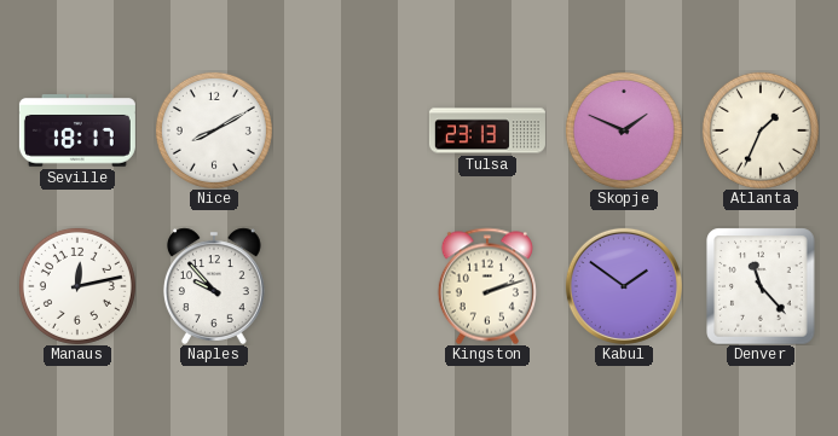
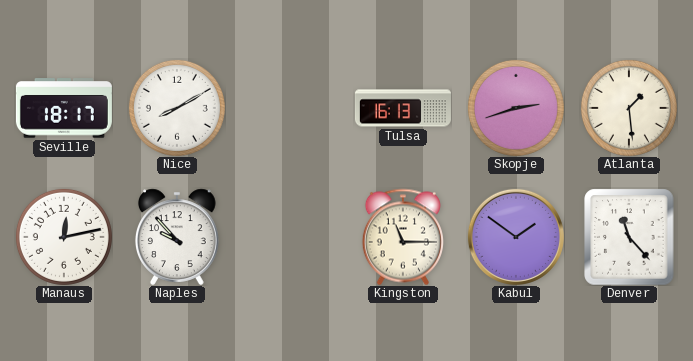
Tulsa: 23:13 -> 16:13 (403, 108)
Skopje: 1:49 -> 2:42 (516, 108)
Atlanta: 1:34 -> 1:29 (629, 108)
Kingston: 2:12 -> 11:15 (403, 237)
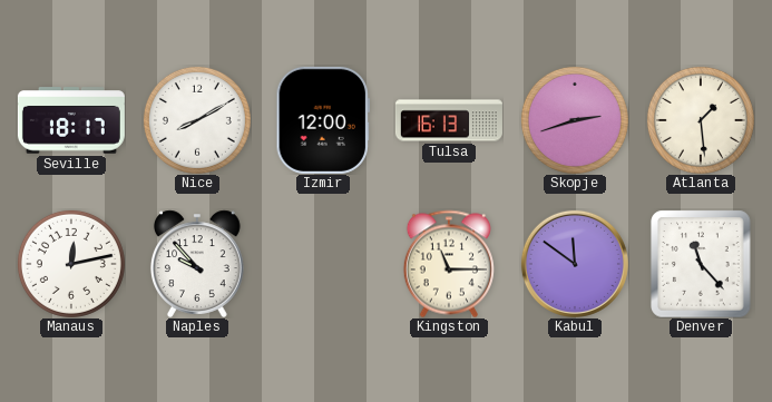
Izmir: none -> 12:00 (323, 120)
Kabul: 1:51 -> 11:51 (575, 264)
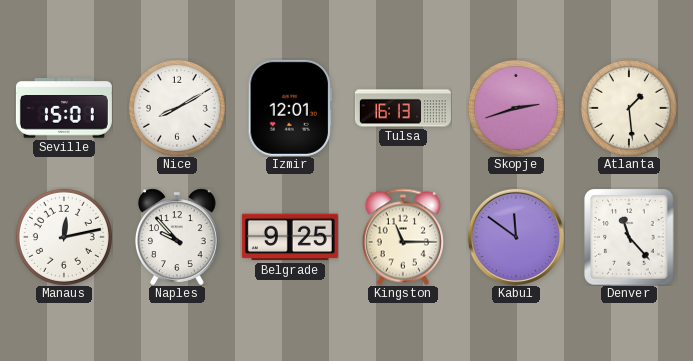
Seville: 18:17 -> 15:01 (64, 108)
Izmir: 12:00 -> 12:01 (290, 108)
Belgrade: none -> 9:25 (290, 237)
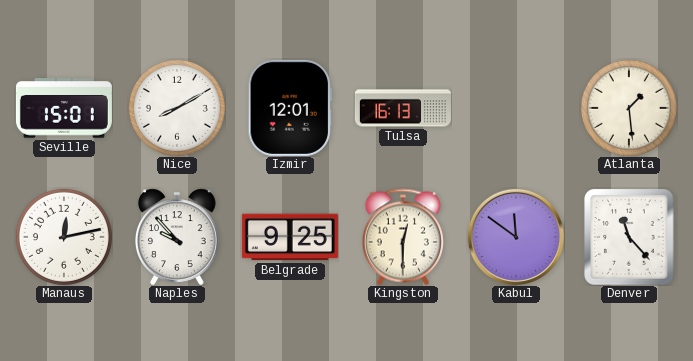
Skopje: 2:42 -> none (516, 108)
Kingston: 11:15 -> 12:30 (403, 237)
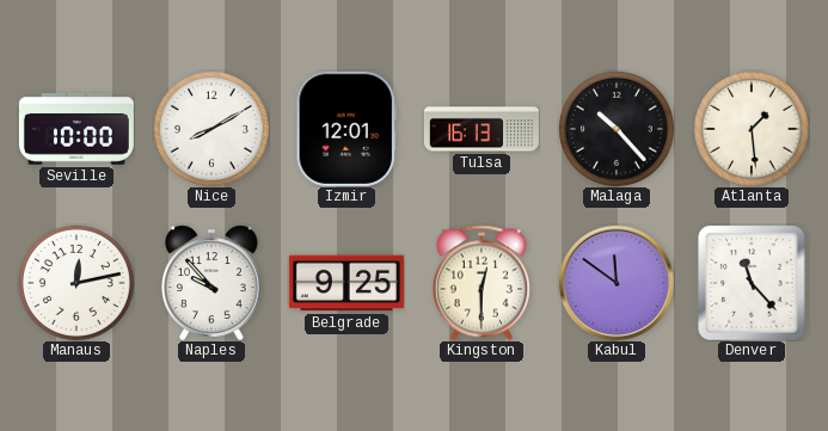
Seville: 15:01 -> 10:00 (76, 129)
Malaga: none -> 10:23 (617, 129)
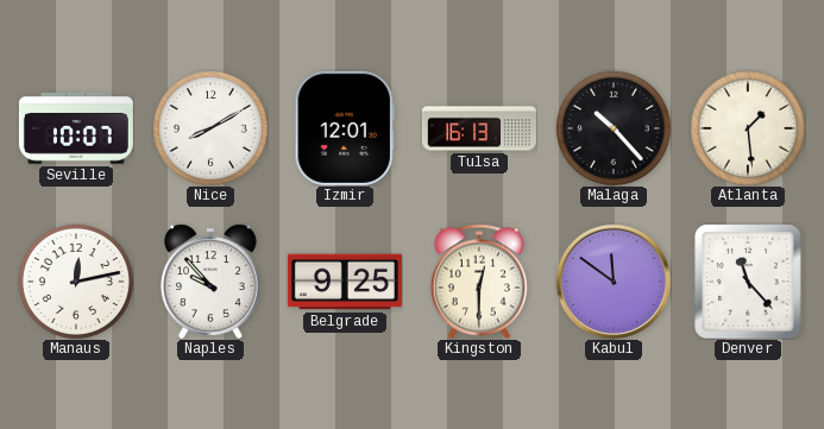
Seville: 10:00 -> 10:07 (76, 128)
